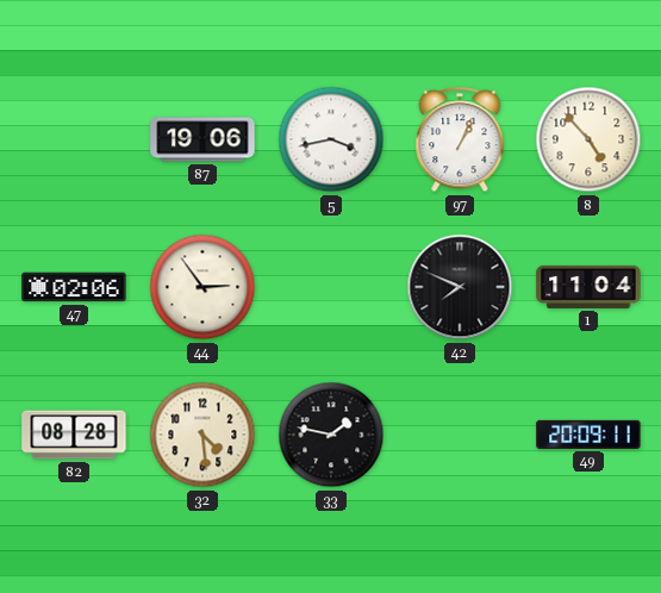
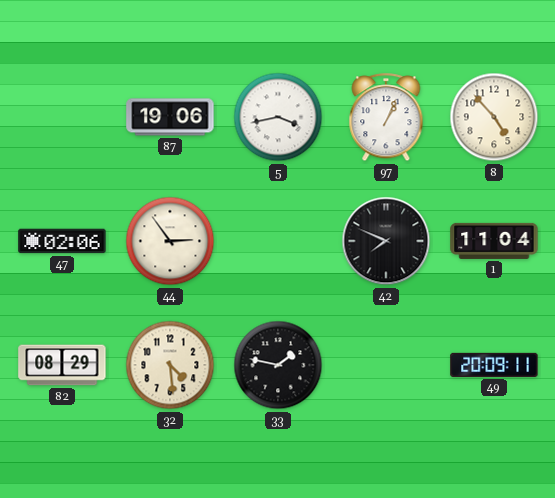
82: 08:28 -> 08:29 (62, 365)
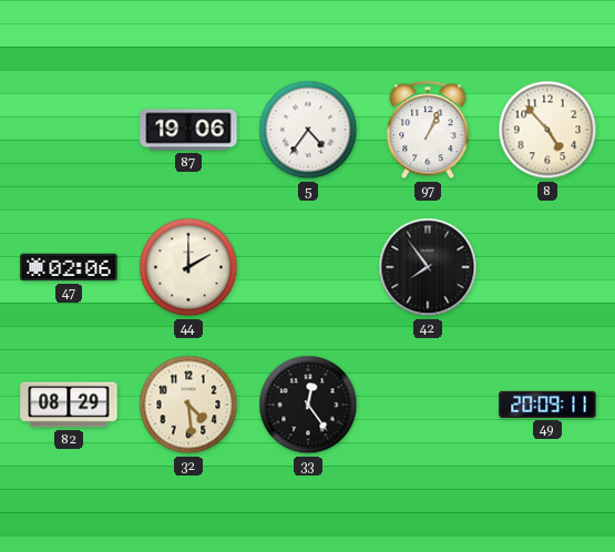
5: 3:43 -> 4:36 (308, 130)
44: 2:54 -> 2:00 (188, 267)
42: 7:49 -> 7:54 (428, 267)
1: 11:04 -> none (494, 241)
33: 1:47 -> 12:24 (308, 405)
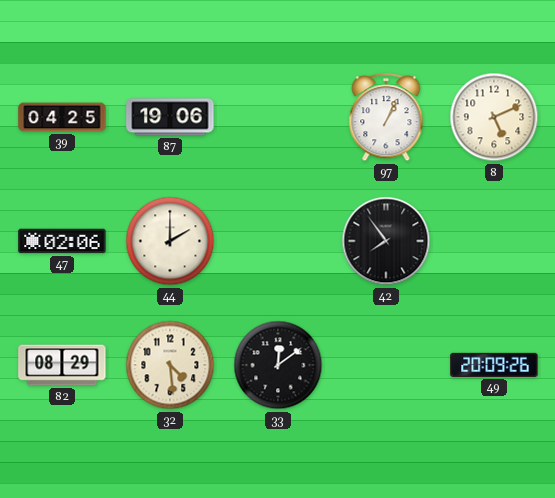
39: none -> 04:25 (62, 117)
5: 4:36 -> none (308, 130)
8: 4:53 -> 5:11 (494, 117)
33: 12:24 -> 12:09 (278, 365)
49: 20:09:11 -> 20:09:26 (494, 365)
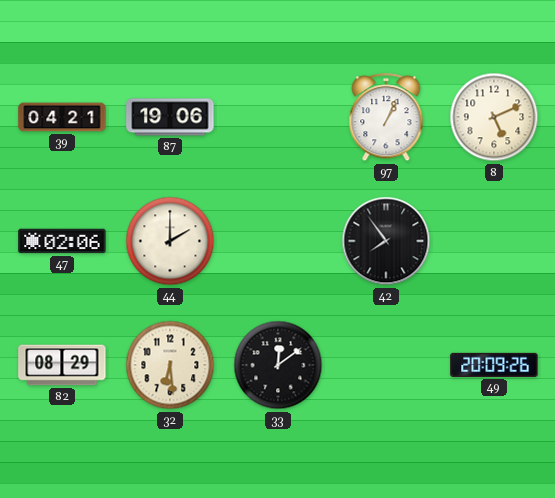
39: 04:25 -> 04:21 (62, 117)
32: 4:29 -> 6:29 (170, 365)
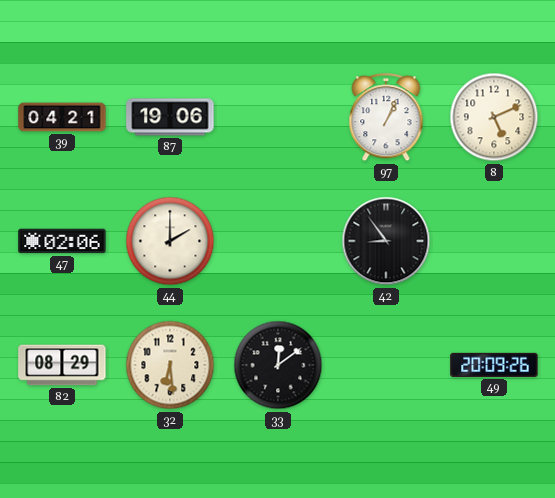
42: 7:54 -> 8:54 (386, 241)
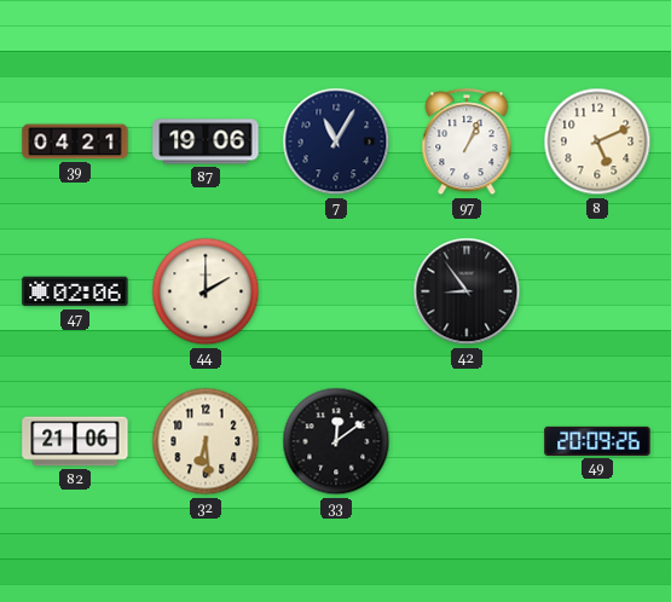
7: none -> 11:05 (336, 141)
82: 08:29 -> 21:06 (75, 441)
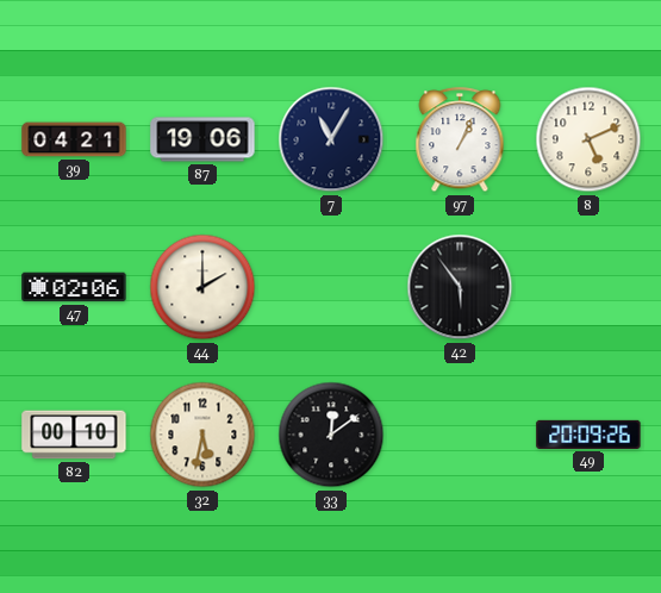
42: 8:54 -> 5:54 (460, 287)
82: 21:06 -> 00:10 (74, 435)
32: 6:29 -> 5:32 (202, 435)
